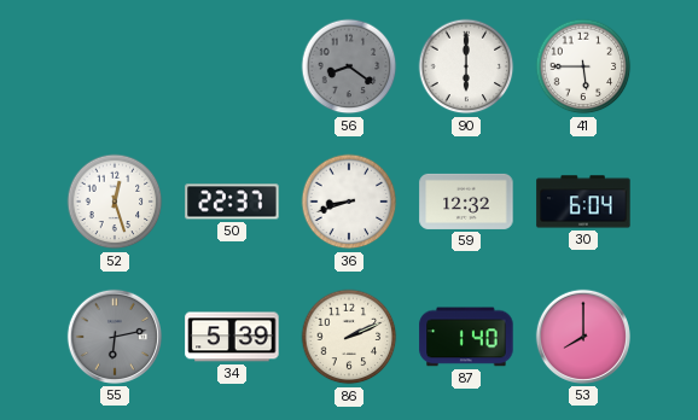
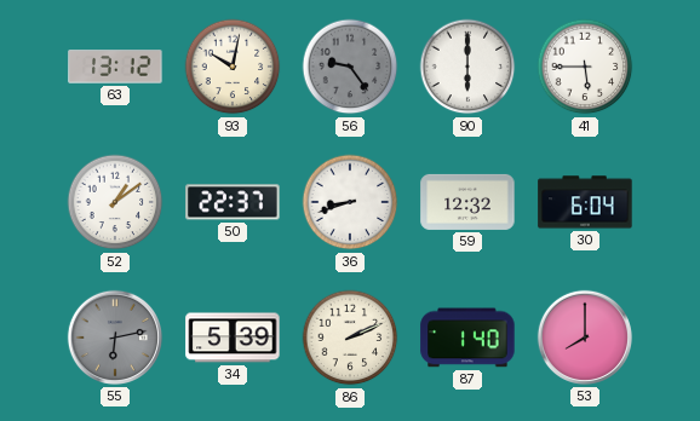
63: none -> 13:12 (115, 67)
93: none -> 10:02 (233, 67)
56: 8:21 -> 9:24 (350, 67)
52: 12:27 -> 1:09 (115, 202)
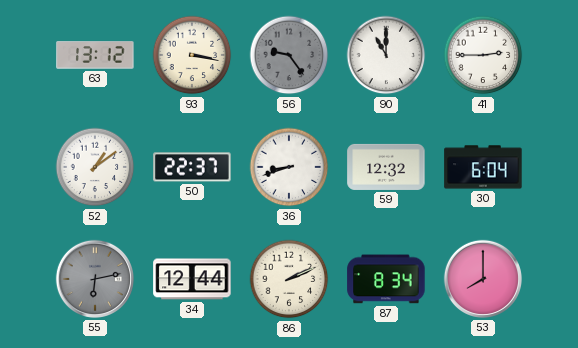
93: 10:02 -> 3:17 (192, 55)
90: 6:00 -> 11:00 (386, 55)
41: 5:45 -> 2:45 (483, 55)
34: 5:39 -> 12:44 (192, 279)
87: 1:40 -> 8:34 (386, 279)
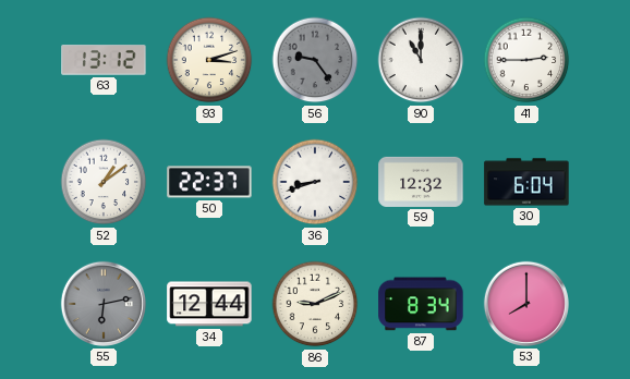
93: 3:17 -> 3:12 (209, 60)
86: 2:11 -> 9:11 (315, 304)
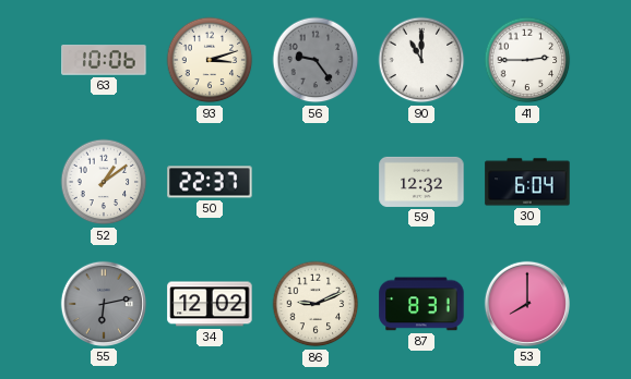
63: 13:12 -> 10:06 (104, 60)
36: 8:42 -> none (315, 182)
34: 12:44 -> 12:02 (210, 304)
87: 8:34 -> 8:31 (421, 304)
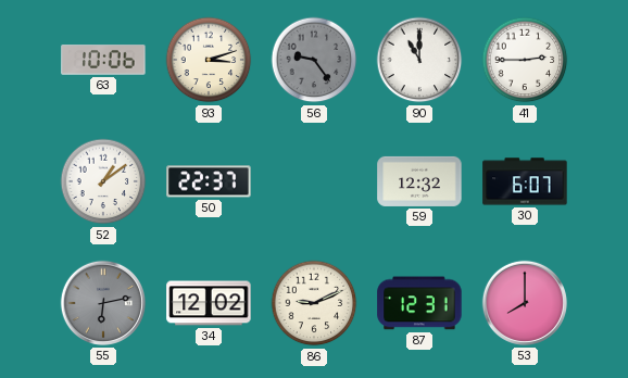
30: 6:04 -> 6:07 (525, 181)
87: 8:31 -> 12:31 (419, 303)
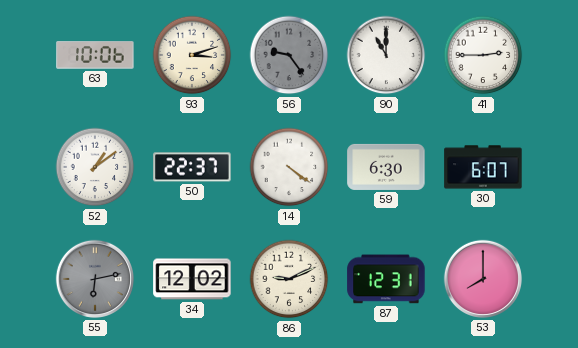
14: none -> 4:21 (289, 167)
59: 12:32 -> 6:30 (386, 167)
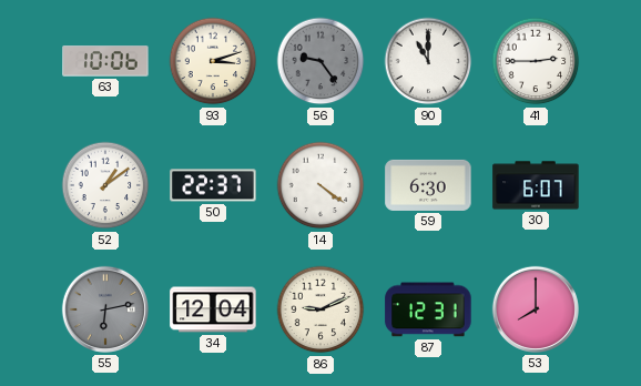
34: 12:02 -> 12:04 (213, 309)
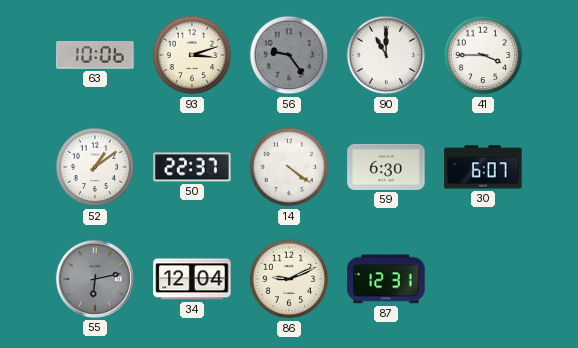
41: 2:45 -> 3:45 (483, 55)
53: 8:00 -> none (536, 309)
